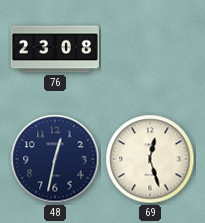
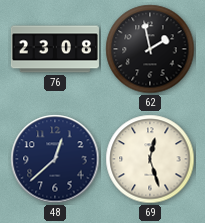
62: none -> 1:58 (150, 49)
48: 12:32 -> 12:38 (55, 159)
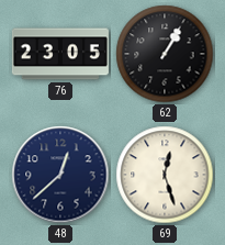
76: 23:08 -> 23:05 (60, 54)
62: 1:58 -> 1:05 (165, 54)
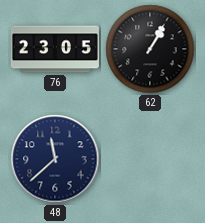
48: 12:38 -> 11:38 (55, 159)
69: 12:27 -> none (165, 175)
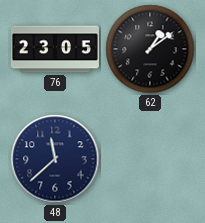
62: 1:05 -> 1:09 (150, 49)
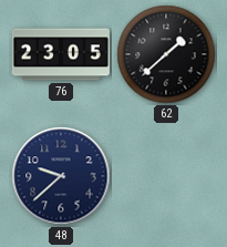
62: 1:09 -> 1:38 (166, 54)
48: 11:38 -> 9:38 (61, 176)
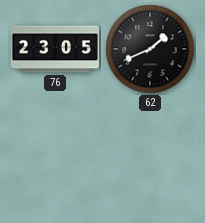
62: 1:38 -> 1:41 (150, 49)
48: 9:38 -> none (61, 176)
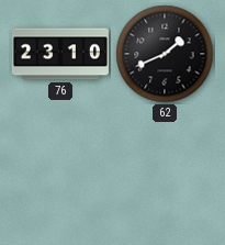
76: 23:05 -> 23:10 (60, 54)
